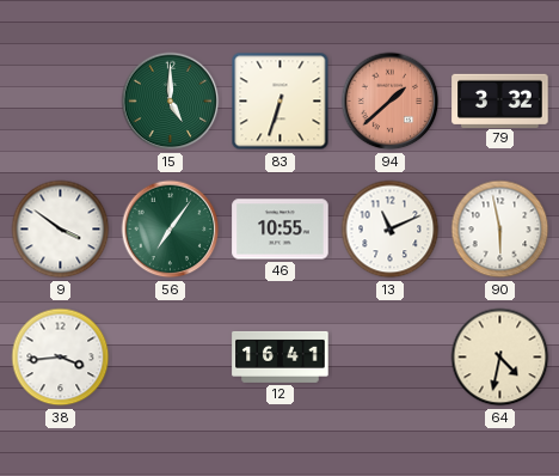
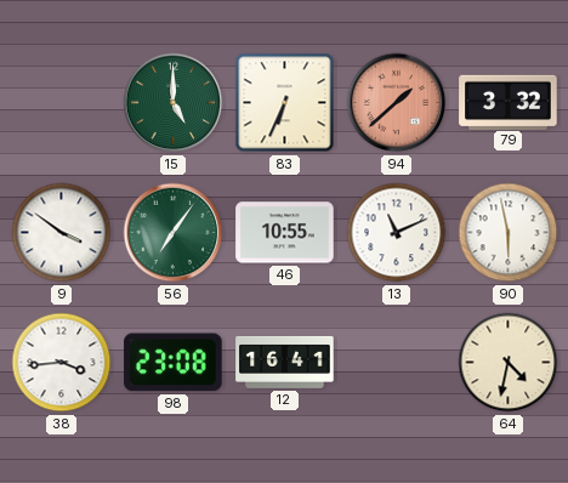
83: 6:33 -> 6:34 (285, 103)
98: none -> 23:08 (174, 363)
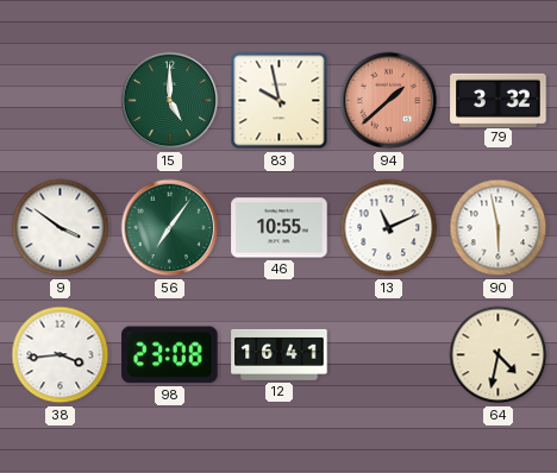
83: 6:34 -> 9:58 (280, 101)
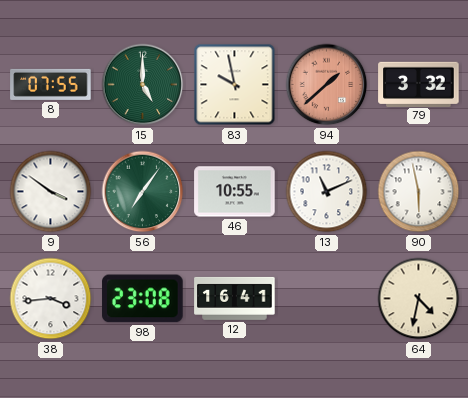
8: none -> 07:55 (51, 84)
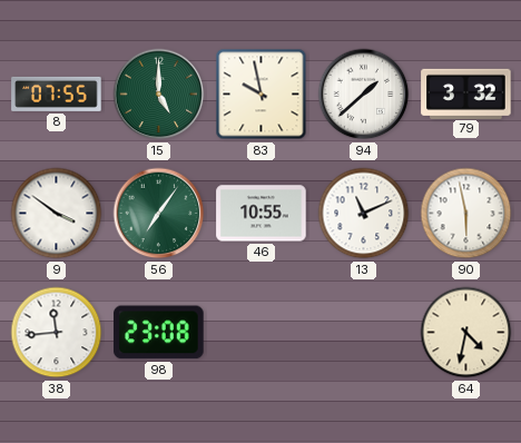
94 dial: salmon -> white (364, 95)
38: 3:44 -> 11:44 (57, 333)
12: 16:41 -> none (235, 298)
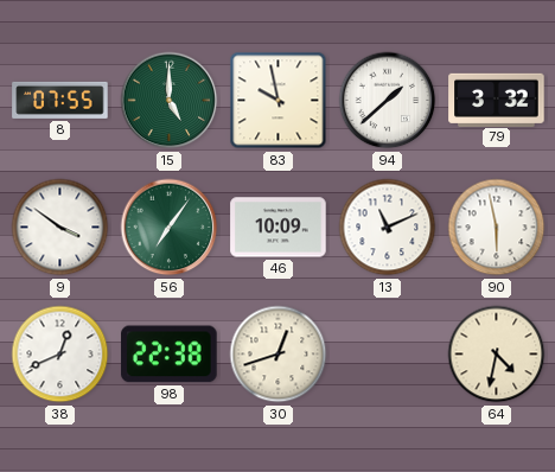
46: 10:55 -> 10:09 (279, 228)
38: 11:44 -> 12:41 (60, 355)
98: 23:08 -> 22:38 (170, 355)
30: none -> 12:42 (279, 355)
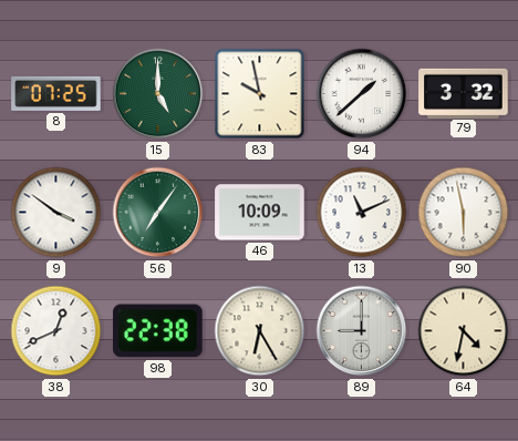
8: 07:55 -> 07:25 (56, 93)
30: 12:42 -> 6:25 (260, 331)
89: none -> 9:00 (362, 331)
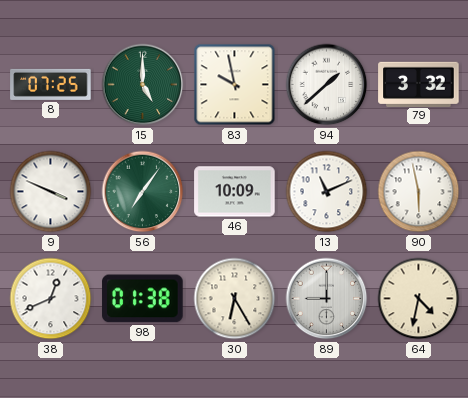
9: 3:51 -> 3:49 (51, 192)
98: 22:38 -> 01:38 (143, 299)
